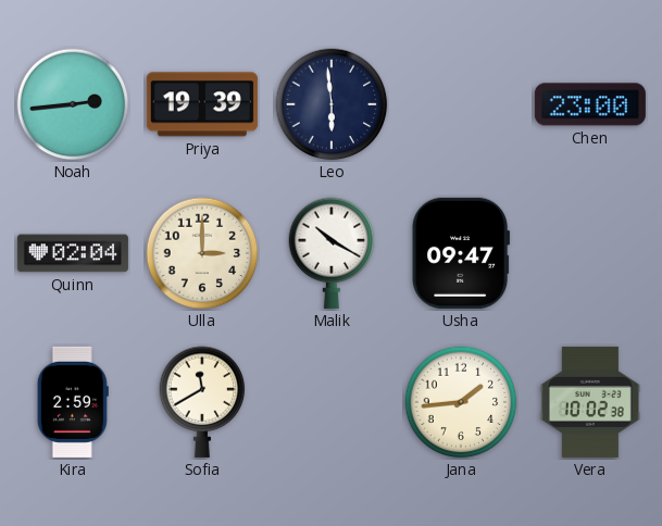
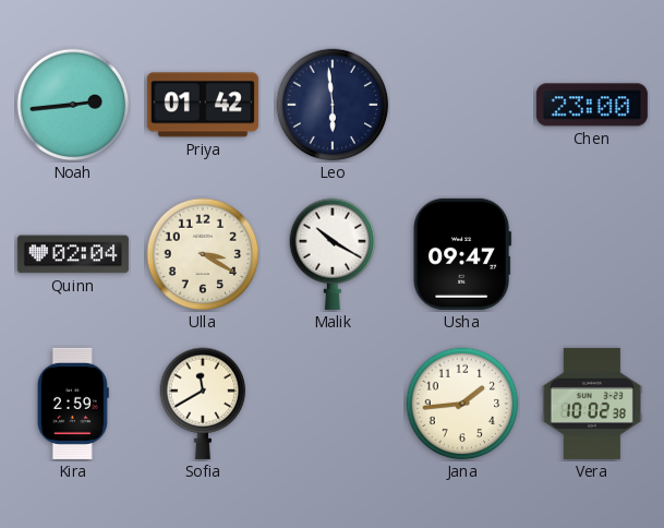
Priya: 19:39 -> 01:42 (203, 105)
Ulla: 3:00 -> 3:20 (203, 254)
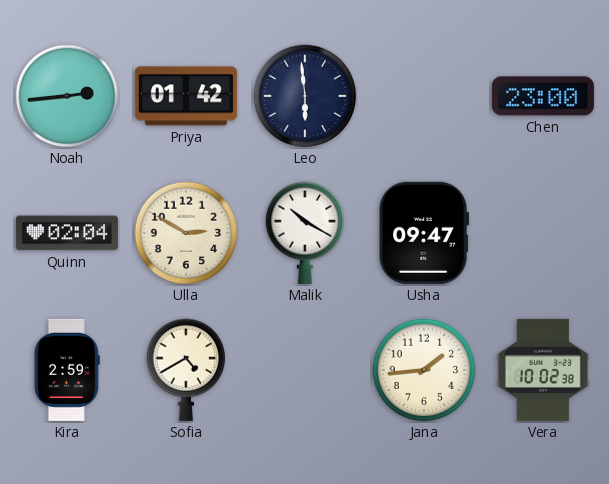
Ulla: 3:20 -> 2:50 (186, 233)
Sofia: 11:40 -> 4:40 (186, 370)
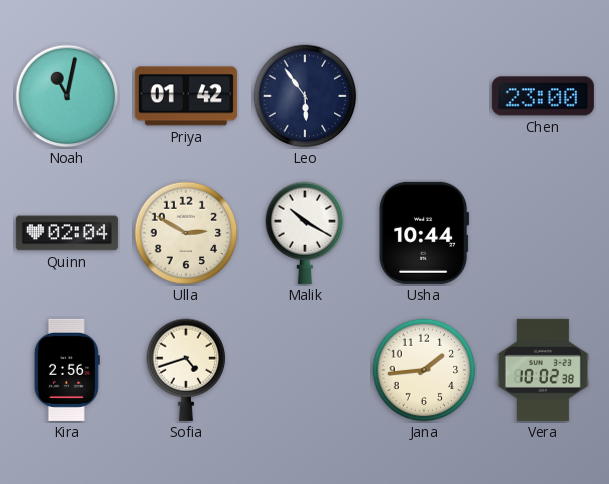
Noah: 2:44 -> 11:02 (67, 96)
Leo: 5:59 -> 5:54 (305, 96)
Usha: 09:47 -> 10:44 (424, 233)
Kira: 2:59 -> 2:56 (67, 370)
Sofia: 4:40 -> 4:42 (186, 370)
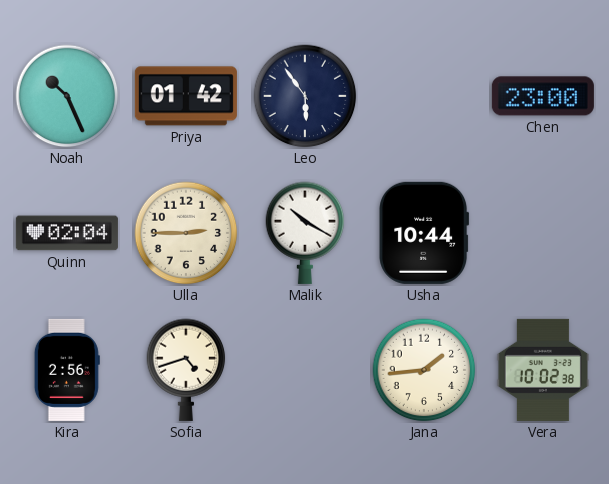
Noah: 11:02 -> 10:26 (67, 96)
Ulla: 2:50 -> 2:45 (186, 233)
